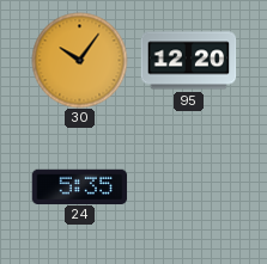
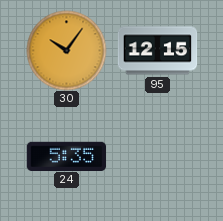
95: 12:20 -> 12:15 (157, 51)
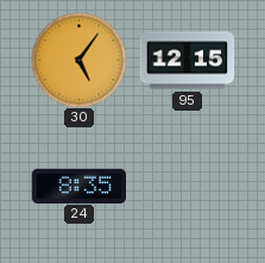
30: 10:06 -> 5:06 (78, 60)
24: 5:35 -> 8:35 (78, 186)
